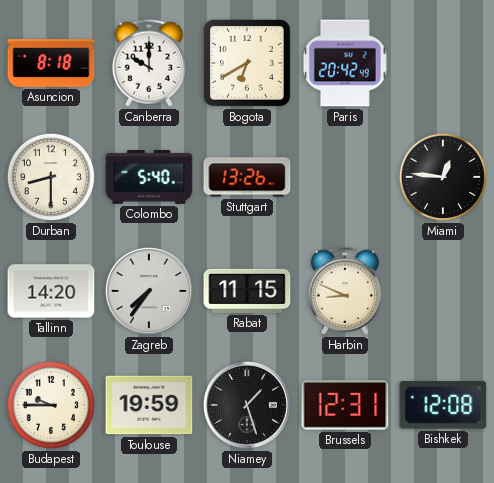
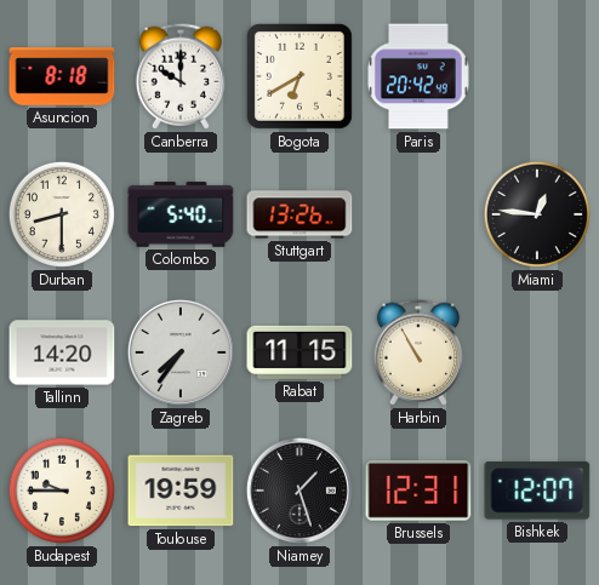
Harbin: 8:49 -> 10:55 (418, 352)
Bishkek: 12:08 -> 12:07 (537, 491)
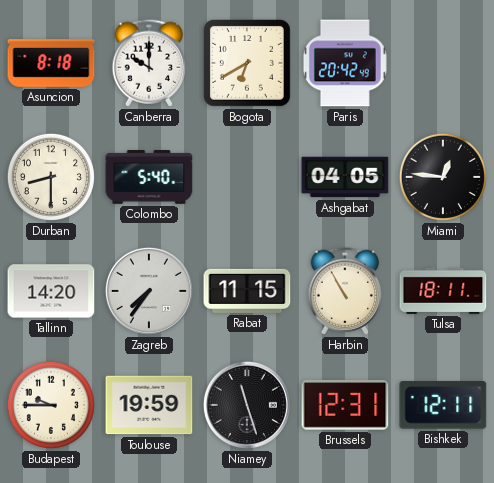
Stuttgart: 13:26 -> none (299, 214)
Ashgabat: none -> 04:05 (345, 177)
Tulsa: none -> 18:11 (443, 291)
Niamey: 1:27 -> 11:27 (247, 405)
Bishkek: 12:07 -> 12:11 (443, 405)
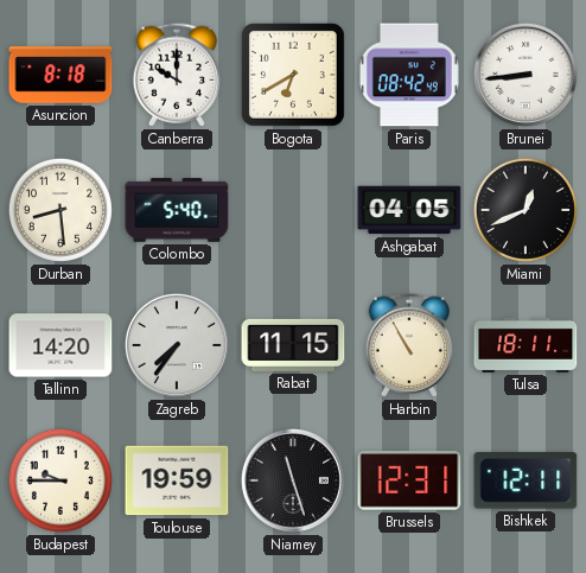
Paris: 20:42 -> 08:42 (409, 75)
Brunei: none -> 8:44 (526, 75)
Durban: 8:30 -> 8:29 (60, 210)
Miami: 12:46 -> 12:41 (526, 210)
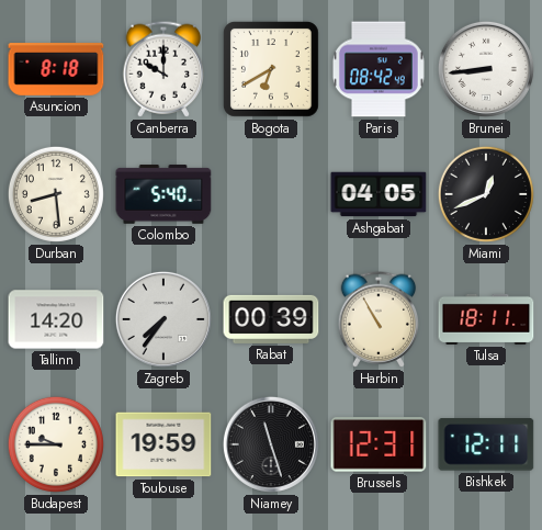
Rabat: 11:15 -> 00:39 (271, 319)
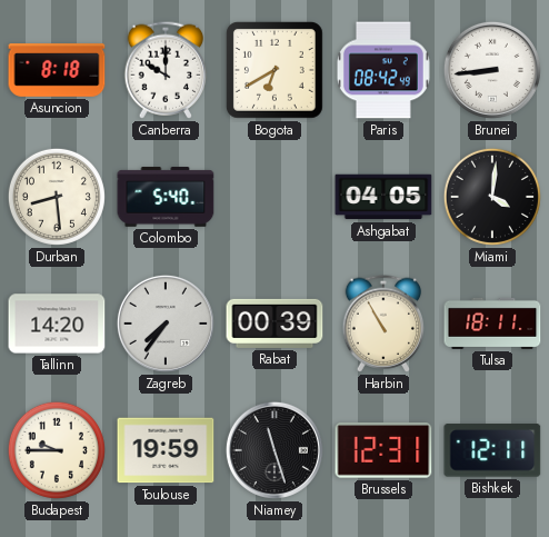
Miami: 12:41 -> 4:01 (492, 197)
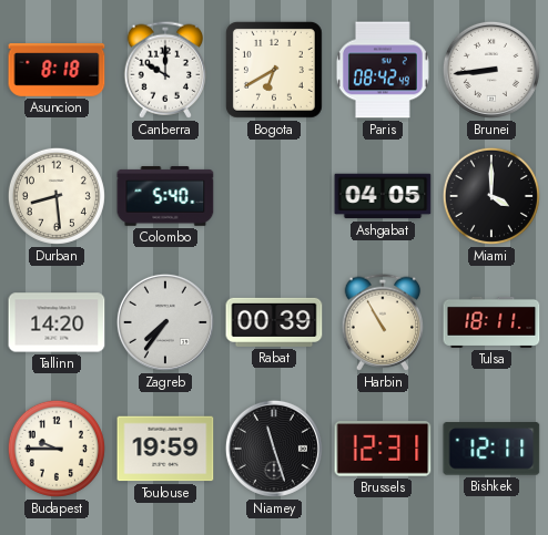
Miami: 4:01 -> 4:00 (491, 196)
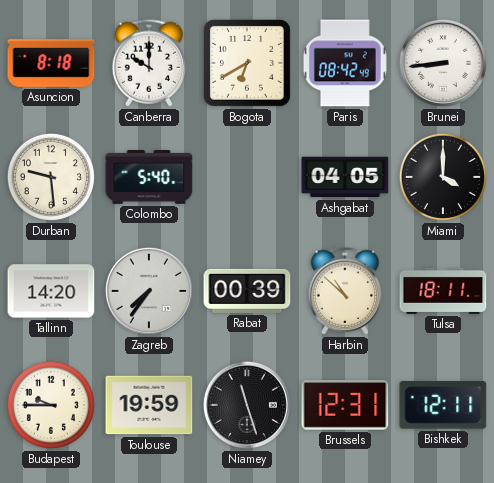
Durban: 8:29 -> 9:29 (51, 177)
Harbin: 10:55 -> 10:52 (345, 291)
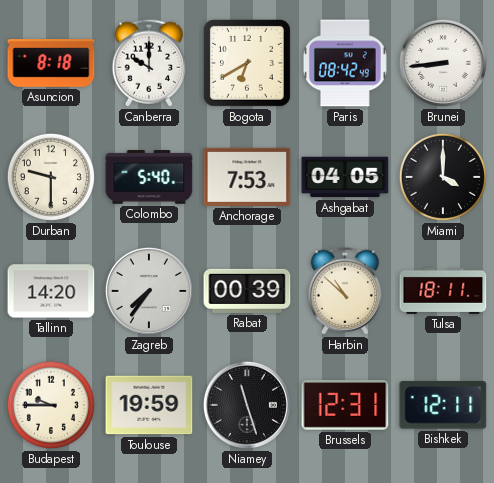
Durban: 9:29 -> 9:30 (51, 177)
Anchorage: none -> 7:53 (247, 177)
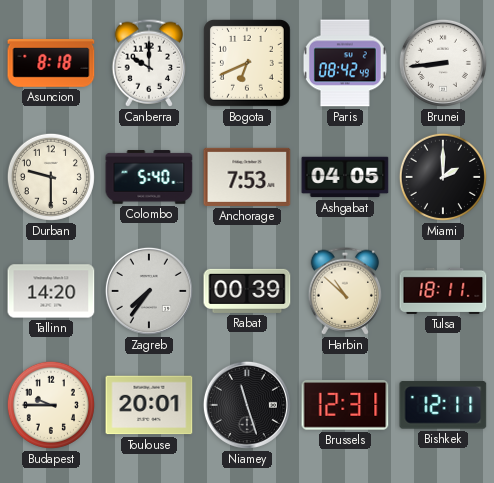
Bogota: 6:40 -> 6:41 (247, 63)
Miami: 4:00 -> 2:00 (443, 177)
Toulouse: 19:59 -> 20:01 (149, 405)
